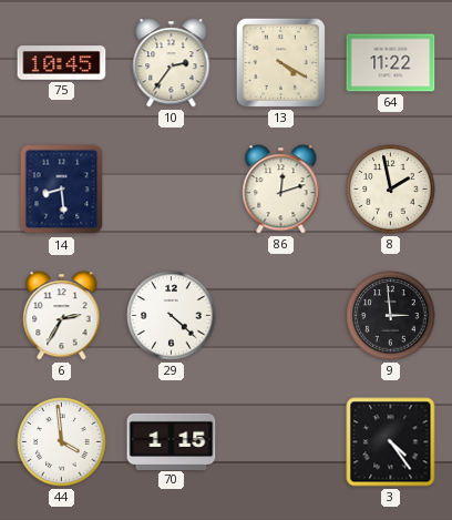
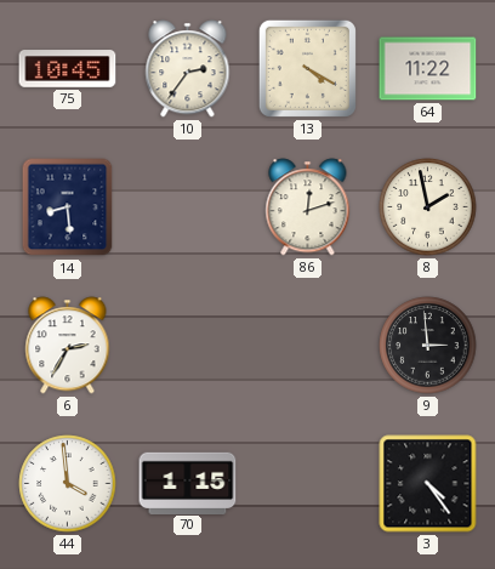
29: 4:22 -> none (172, 316)
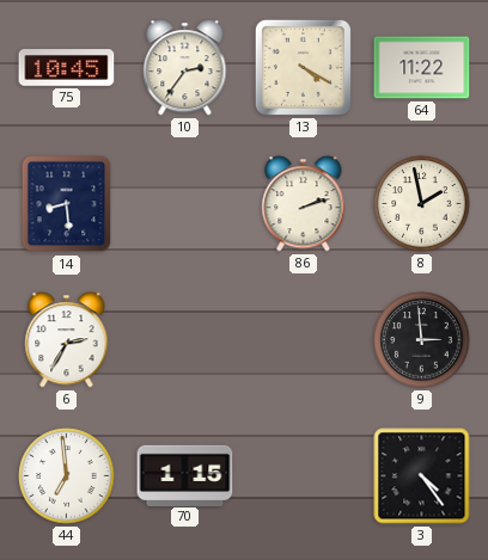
86: 12:12 -> 2:12 (304, 204)
44: 3:59 -> 6:59 (67, 476)
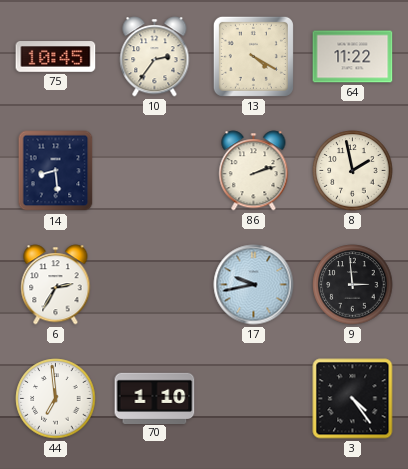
17: none -> 9:43 (254, 285)
70: 1:15 -> 1:10 (155, 398)
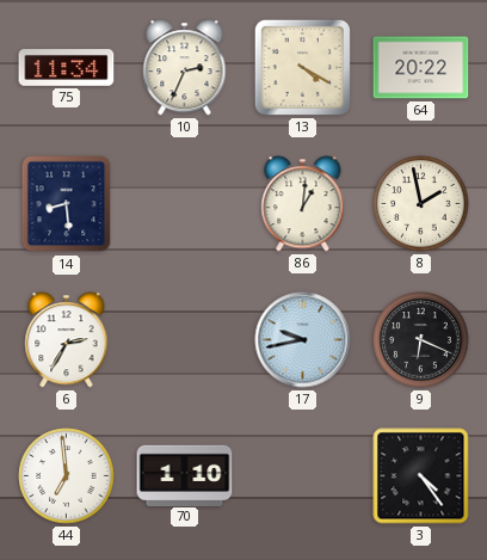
75: 10:45 -> 11:34 (67, 68)
10: 2:36 -> 2:34 (185, 68)
64: 11:22 -> 20:22 (421, 68)
86: 2:12 -> 1:01 (303, 204)
9: 2:59 -> 6:19 (421, 340)
